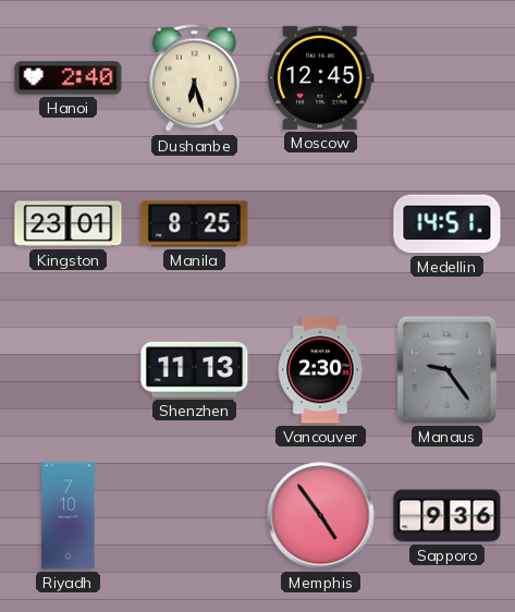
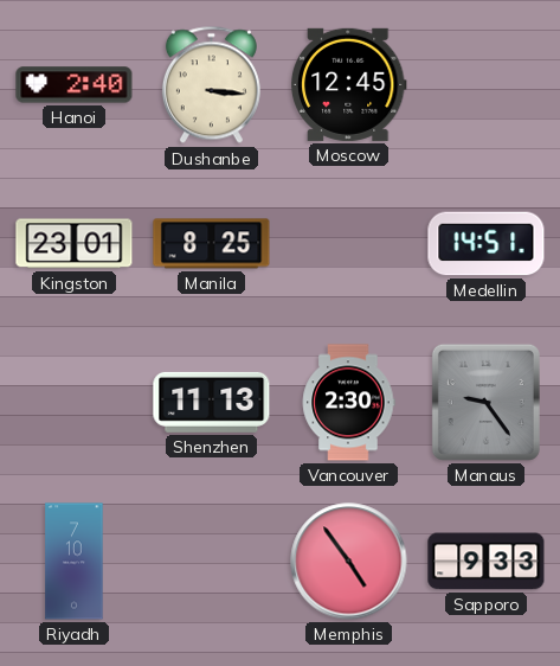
Dushanbe: 6:27 -> 3:16 (211, 85)
Sapporo: 9:36 -> 9:33 (487, 562)
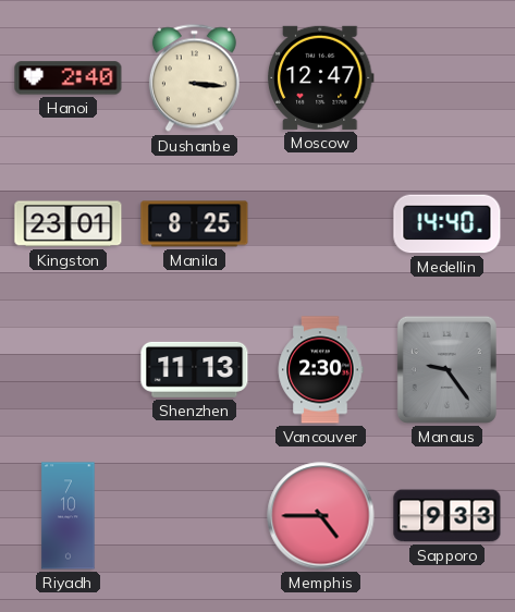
Moscow: 12:45 -> 12:47 (320, 77)
Medellin: 14:51 -> 14:40 (447, 224)
Memphis: 4:54 -> 4:45 (321, 516)
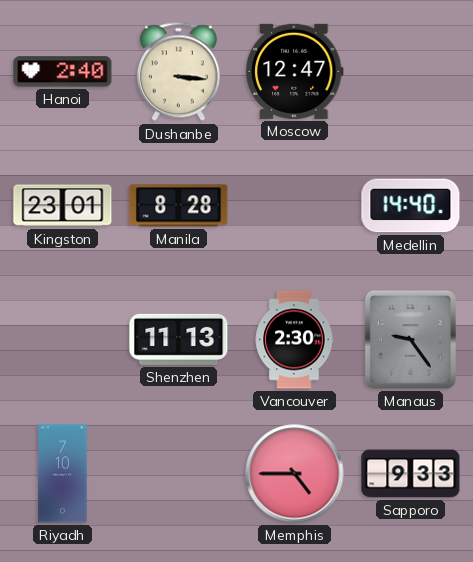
Manila: 8:25 -> 8:28 (179, 206)
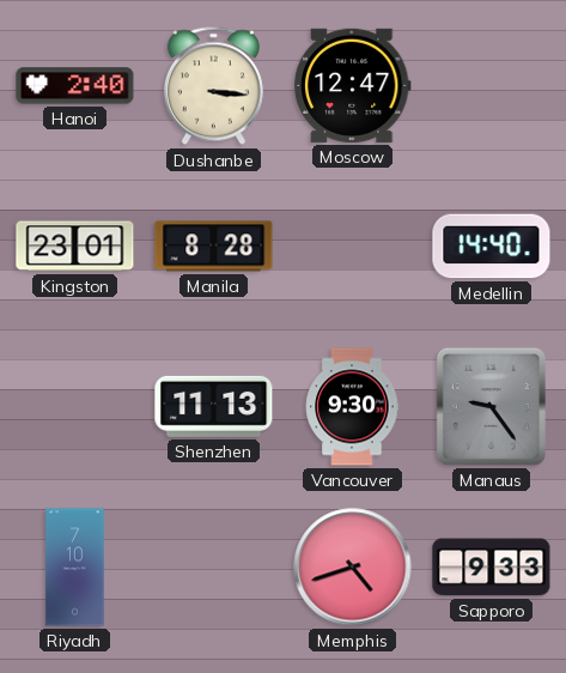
Vancouver: 2:30 -> 9:30 (352, 407)
Memphis: 4:45 -> 4:42 (353, 568)
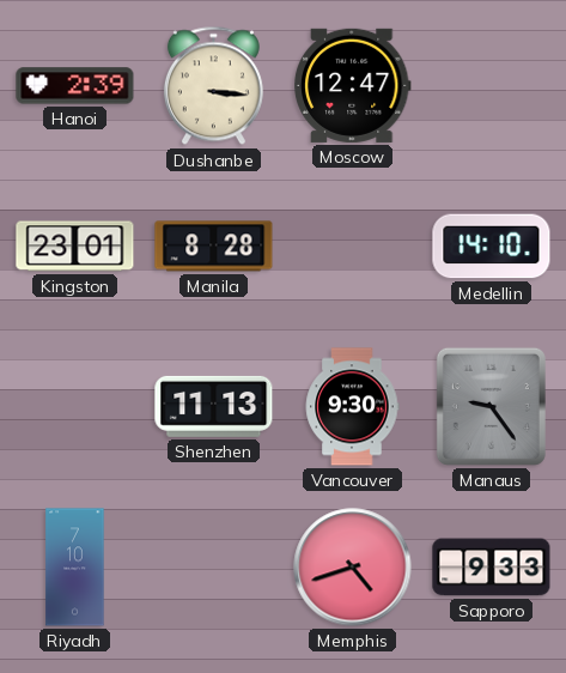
Hanoi: 2:40 -> 2:39 (75, 86)
Medellin: 14:40 -> 14:10 (492, 247)
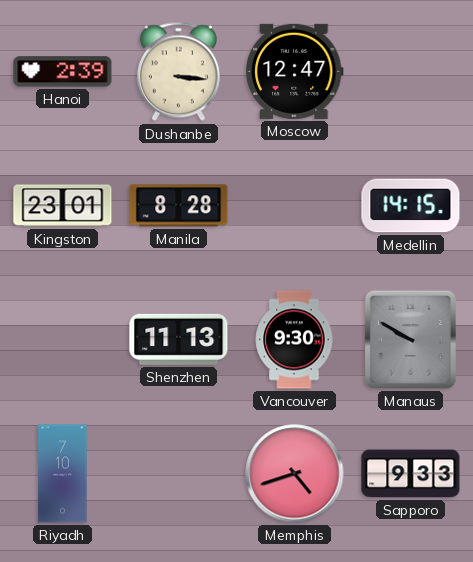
Medellin: 14:10 -> 14:15 (411, 206)
Manaus: 9:24 -> 9:50 (410, 339)
